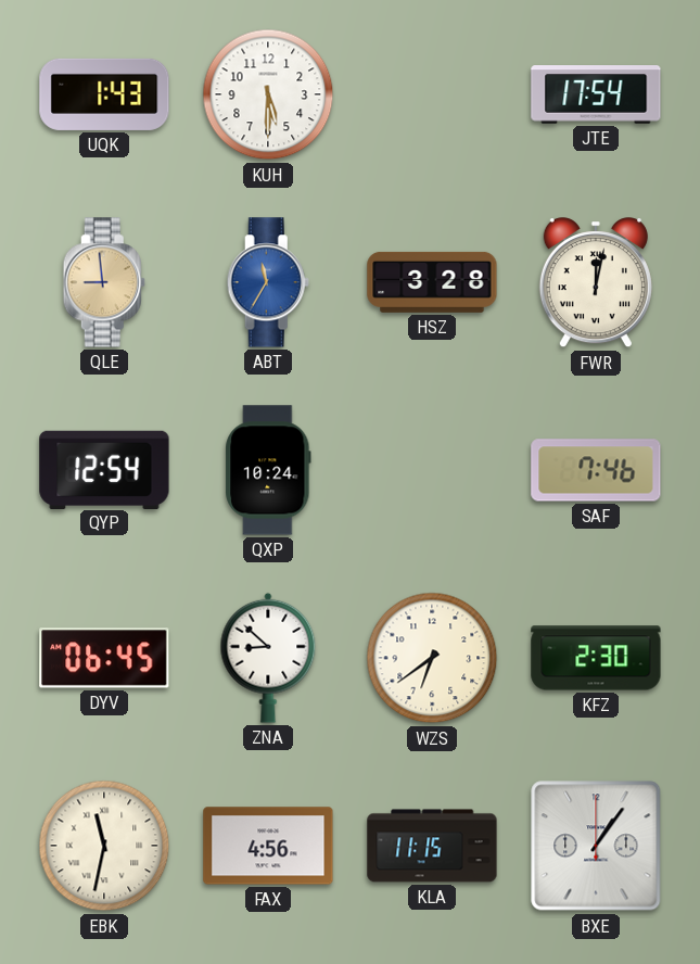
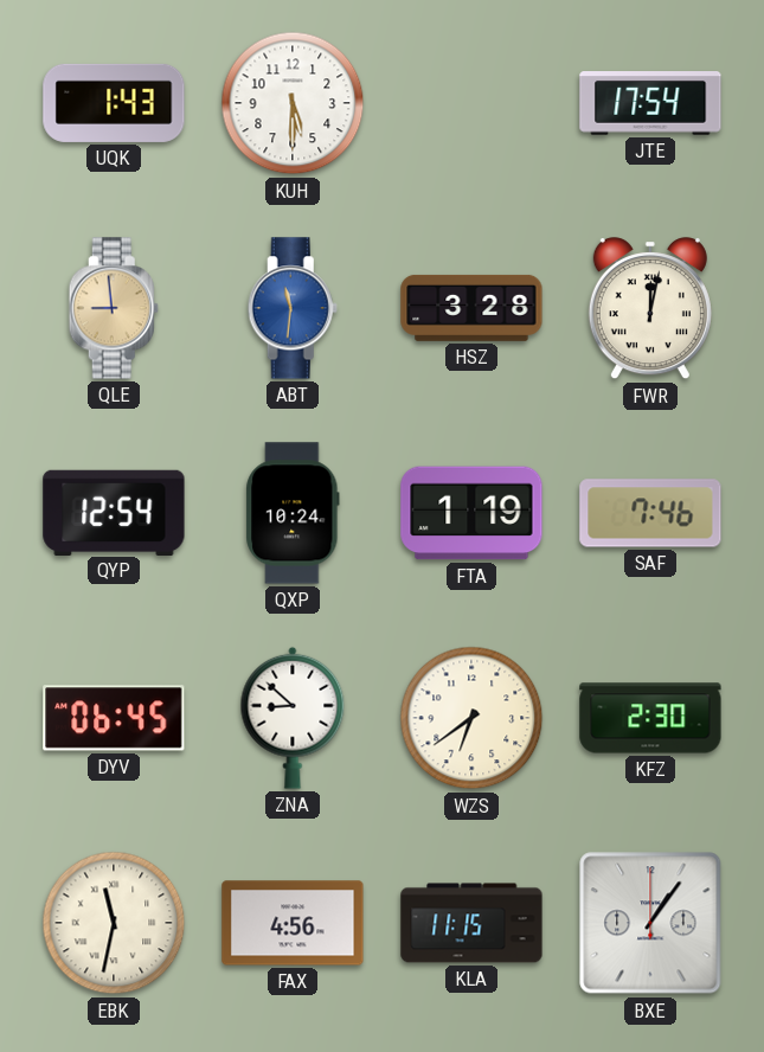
ABT: 11:35 -> 11:31 (293, 308)
FTA: none -> 1:19 (471, 513)
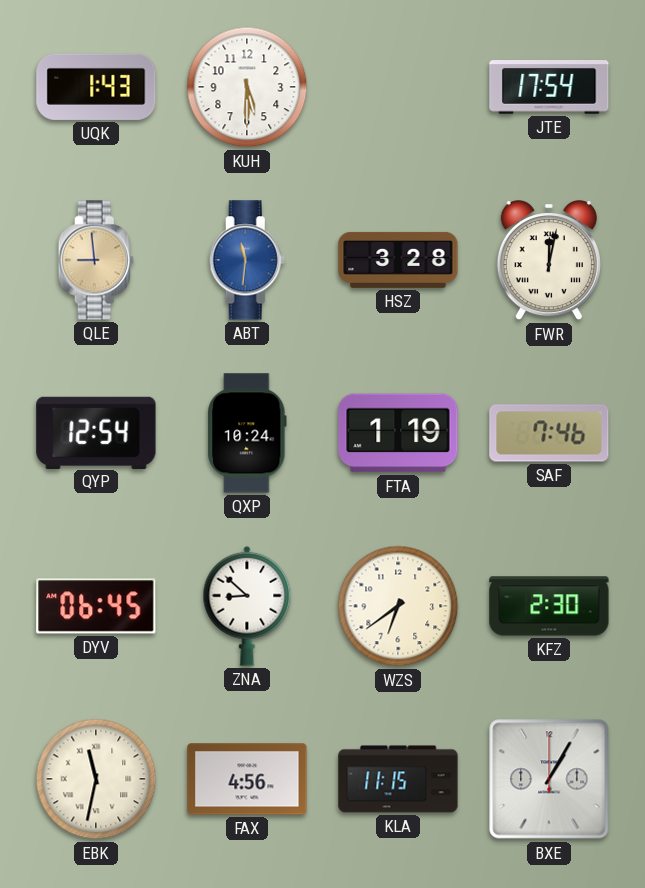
BXE: 1:06 -> 1:05 (549, 779)
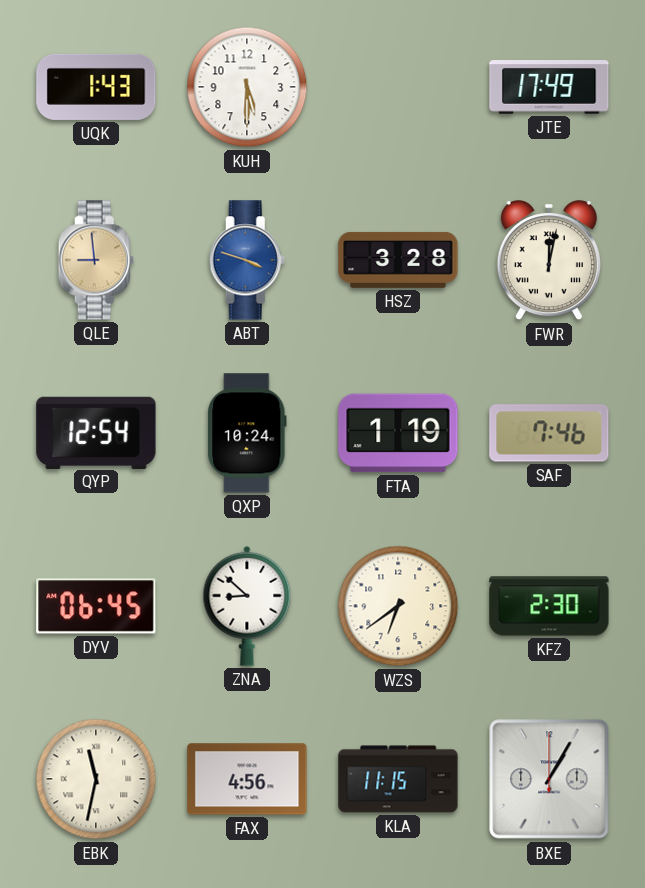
JTE: 17:54 -> 17:49 (549, 87)
ABT: 11:31 -> 3:48 (247, 260)
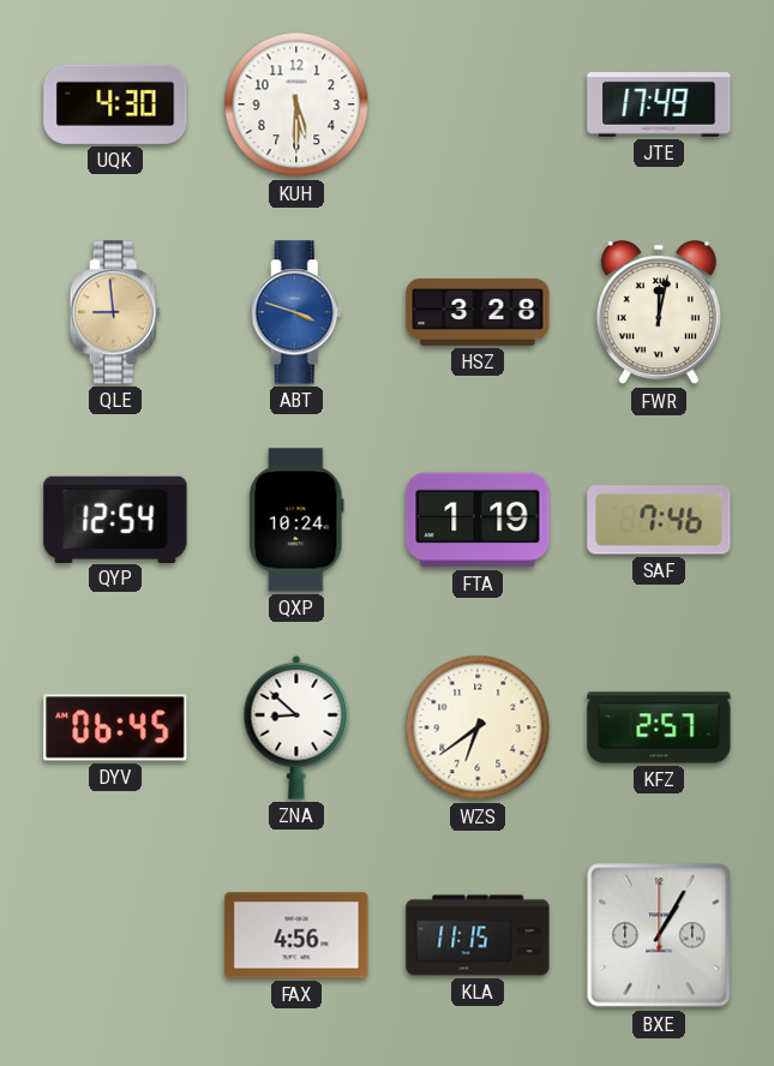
UQK: 1:43 -> 4:30 (115, 104)
KFZ: 2:30 -> 2:57 (659, 727)
EBK: 11:32 -> none (96, 779)
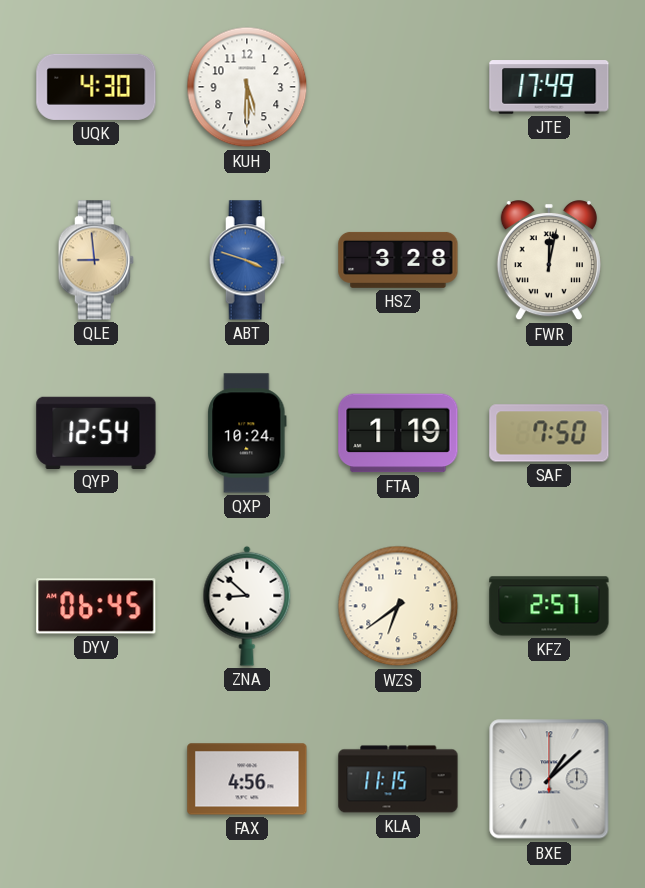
SAF: 7:46 -> 7:50 (549, 433)
BXE: 1:05 -> 1:08 (549, 779)
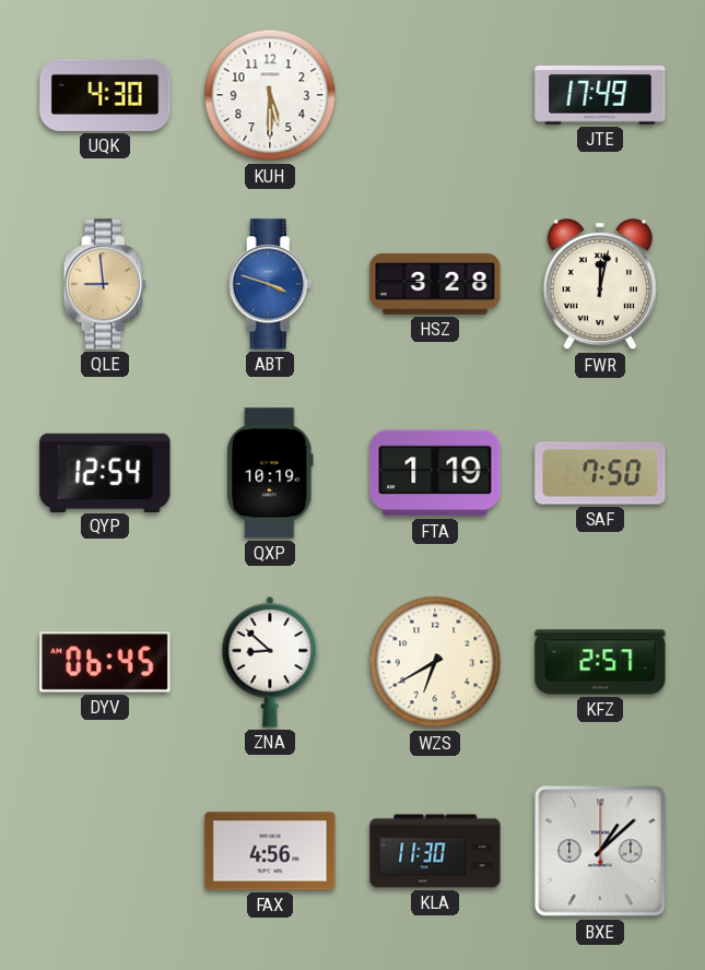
QXP: 10:24 -> 10:19 (270, 473)
WZS: 6:39 -> 6:40 (435, 662)
KLA: 11:15 -> 11:30 (435, 851)
